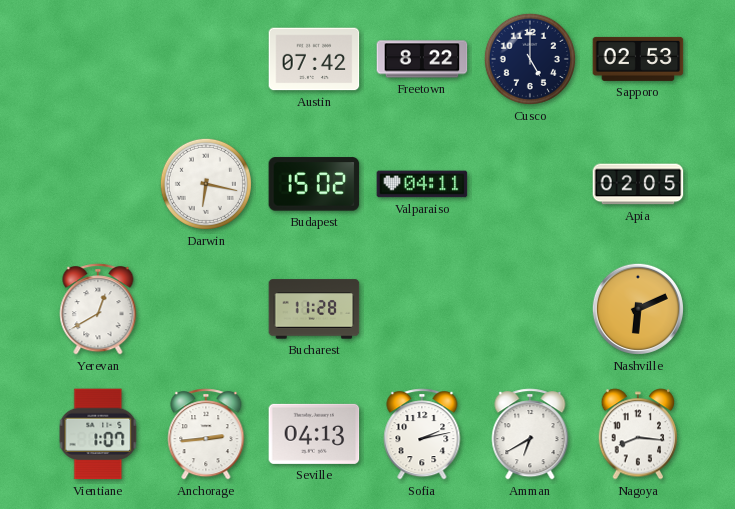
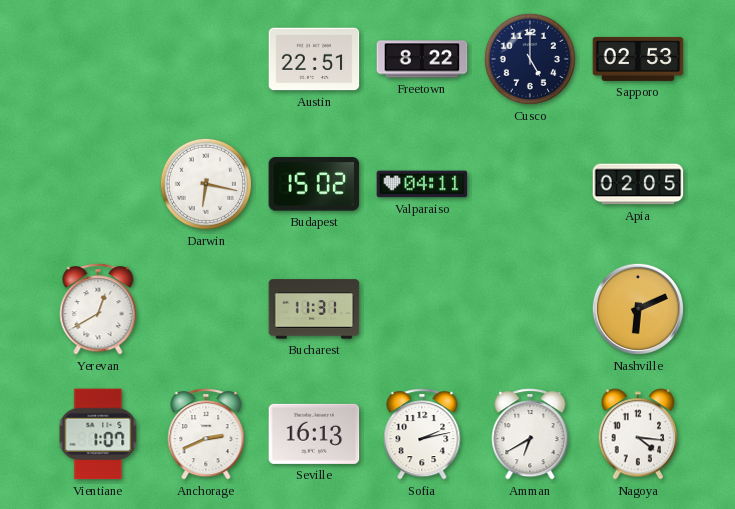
Austin: 07:42 -> 22:51 (314, 59)
Bucharest: 11:28 -> 11:31 (314, 309)
Anchorage: 2:44 -> 2:41 (206, 434)
Seville: 04:13 -> 16:13 (314, 434)
Nagoya: 8:16 -> 4:16 (638, 434)
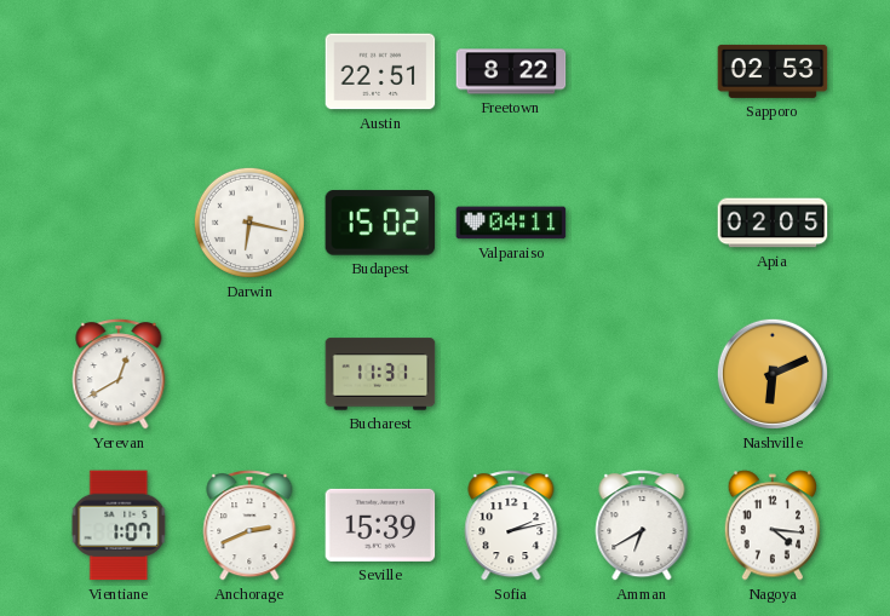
Cusco: 5:00 -> none (530, 59)
Seville: 16:13 -> 15:39 (380, 525)
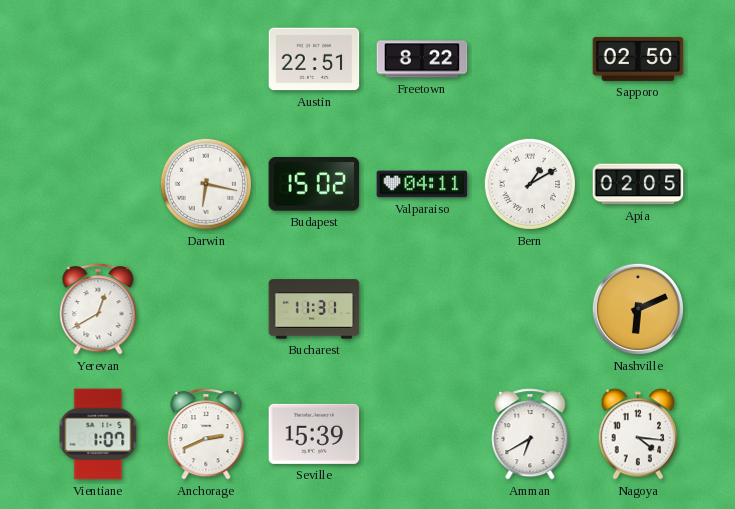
Sapporo: 02:53 -> 02:50 (638, 59)
Bern: none -> 1:10 (530, 184)
Sofia: 2:13 -> none (511, 525)
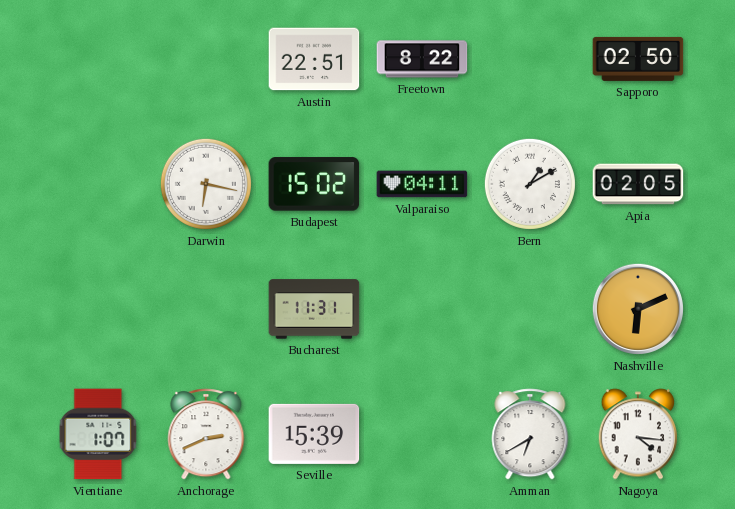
Yerevan: 12:40 -> none (98, 309)
